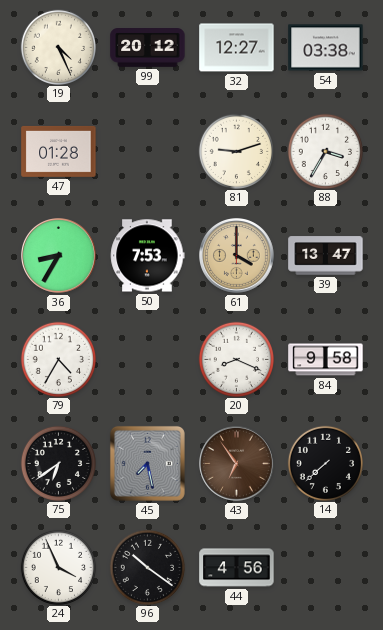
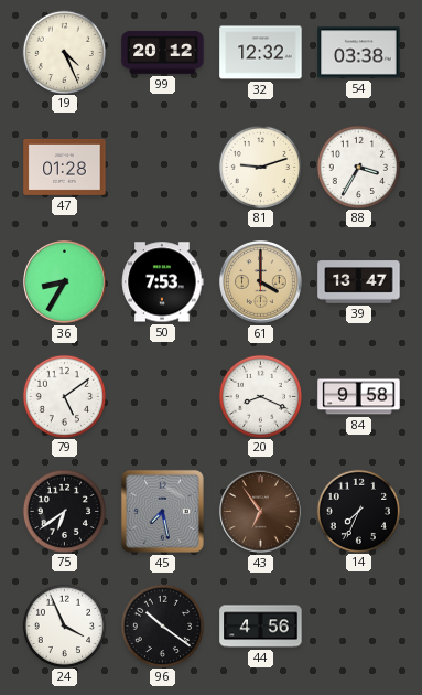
32: 12:27 -> 12:32 (261, 53)
79: 4:35 -> 5:09 (64, 396)
14: 7:38 -> 7:34 (358, 511)
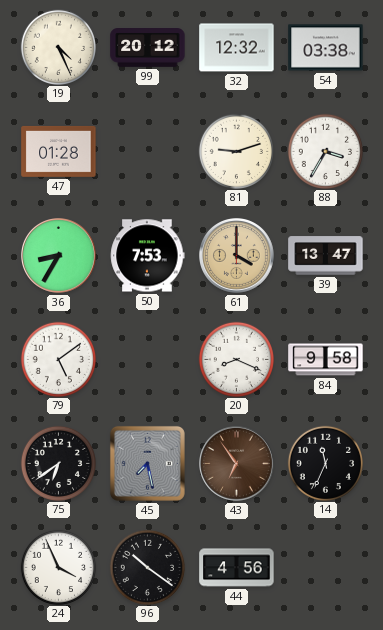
14: 7:34 -> 11:34 (325, 463)
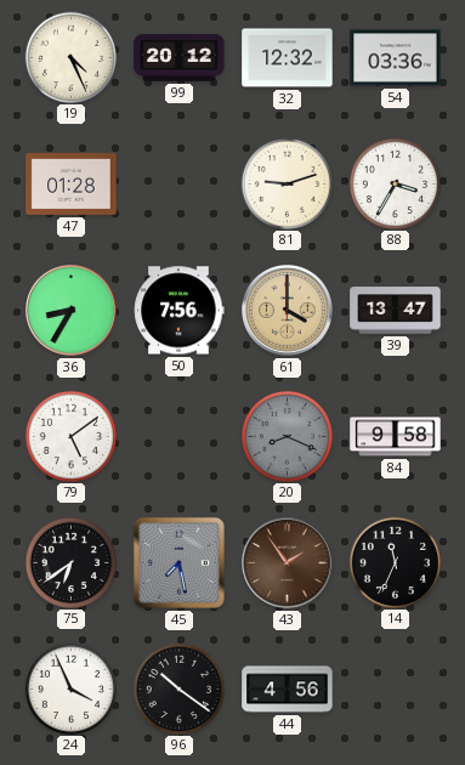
54: 03:38 -> 03:36 (396, 58)
50: 7:53 -> 7:56 (180, 311)
20 dial: white -> grey (287, 436)
43: 6:54 -> 1:54 (288, 563)
